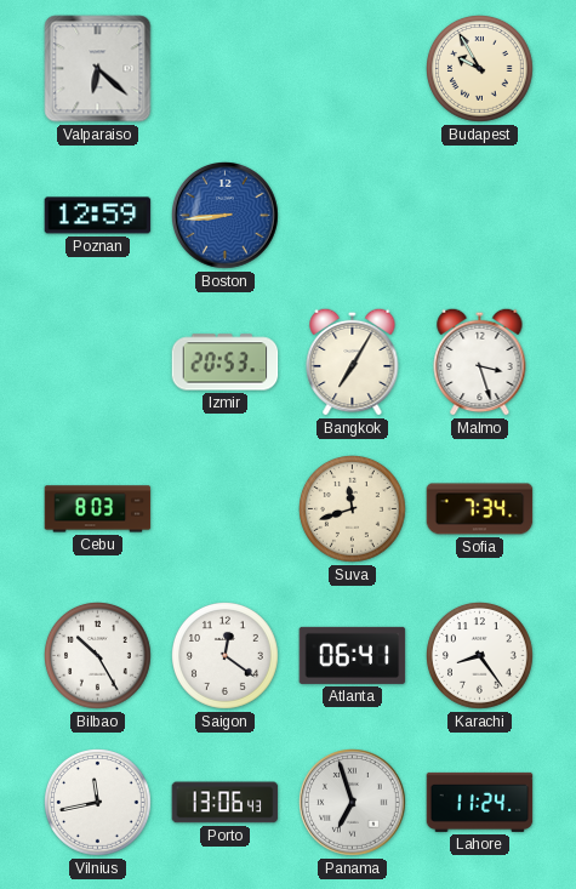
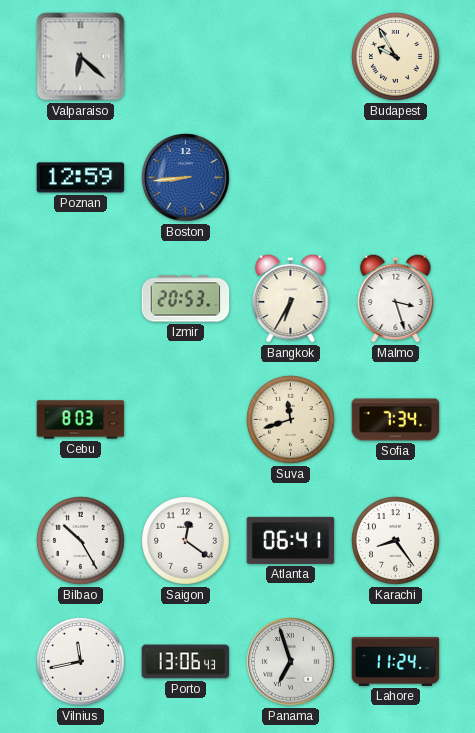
Bangkok: 7:05 -> 6:35 (291, 298)
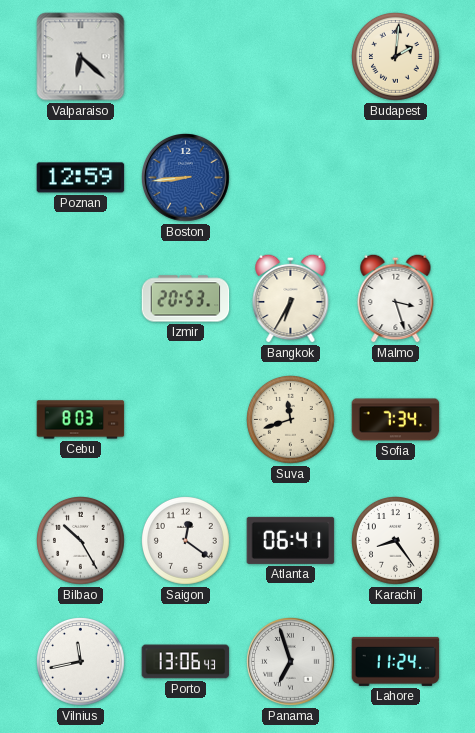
Budapest: 9:55 -> 2:01 (396, 57)
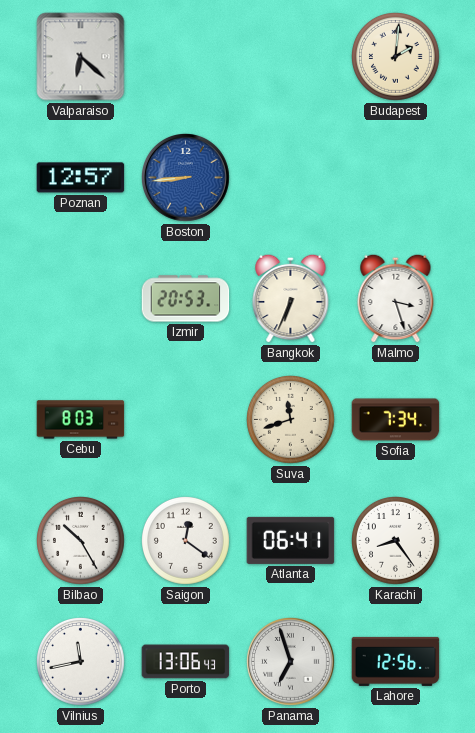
Poznan: 12:59 -> 12:57 (81, 178)
Bangkok: 6:35 -> 6:34 (291, 298)
Lahore: 11:24 -> 12:56 (396, 661)
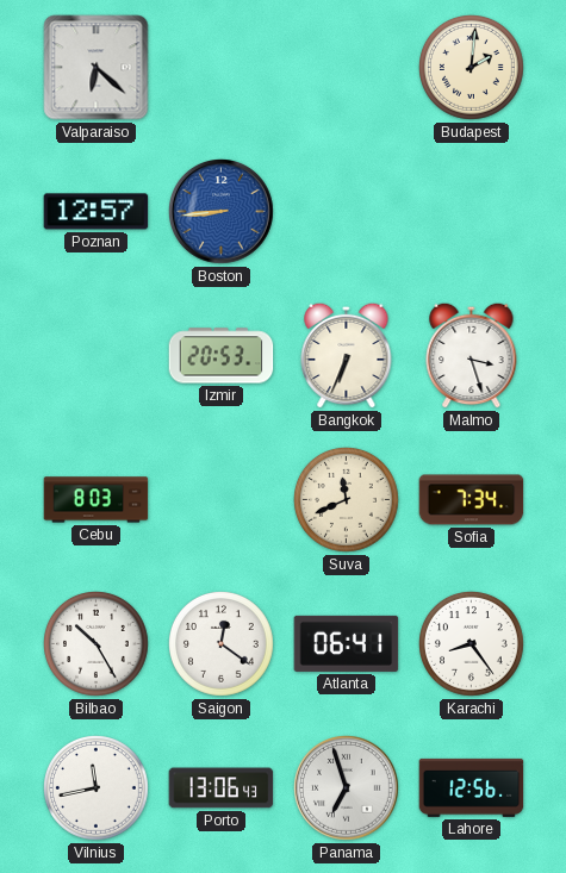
Suva: 11:42 -> 11:41 (347, 500)
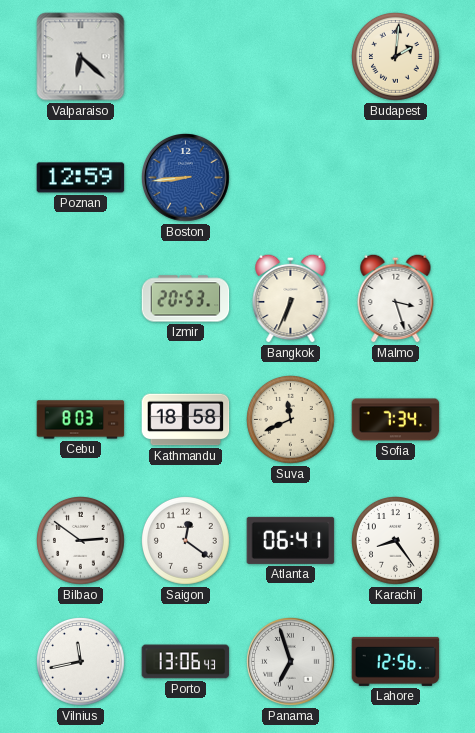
Poznan: 12:57 -> 12:59 (81, 178)
Kathmandu: none -> 18:58 (186, 420)
Bilbao: 10:25 -> 2:51 (81, 541)
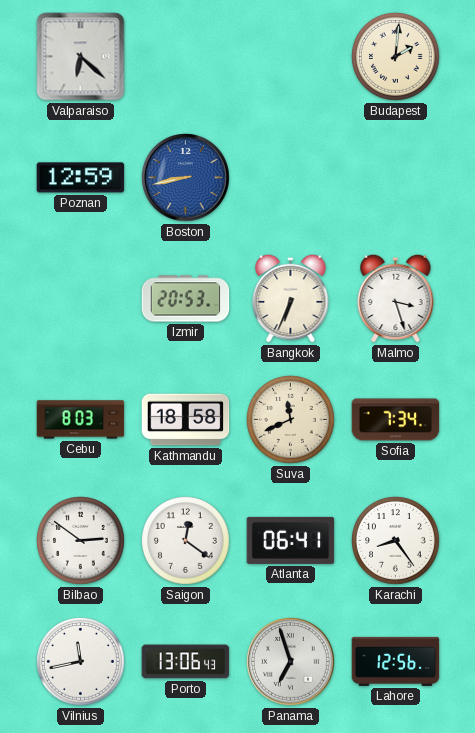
Boston: 8:44 -> 8:43 (186, 178)
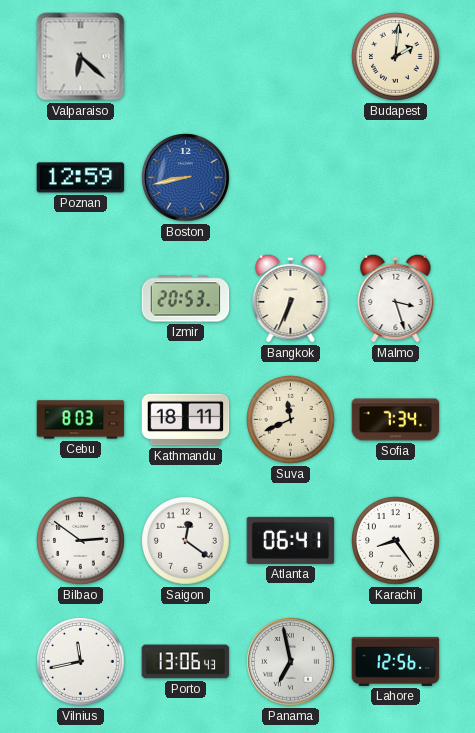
Kathmandu: 18:58 -> 18:11 (186, 420)
Panama: 6:57 -> 6:58 (291, 662)
